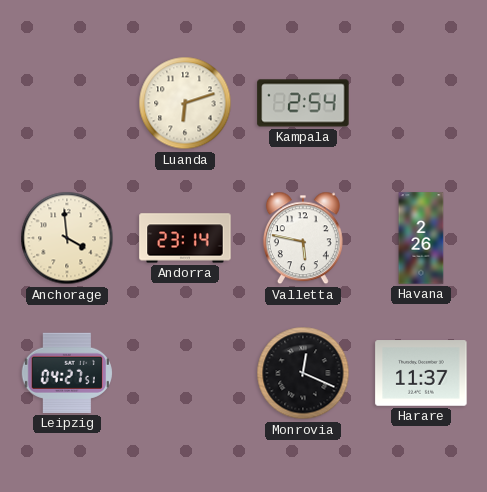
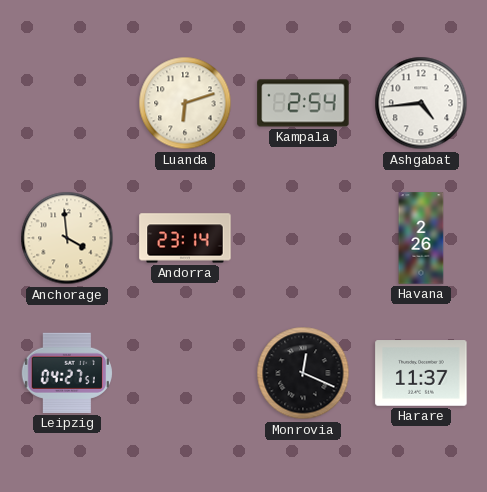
Ashgabat: none -> 4:44 (421, 103)
Valletta: 5:47 -> none (303, 238)
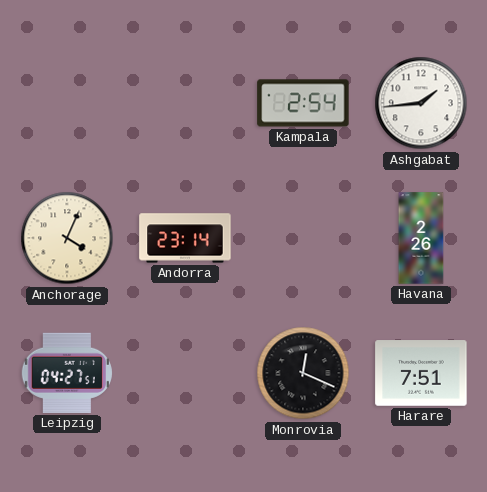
Luanda: 6:12 -> none (185, 103)
Ashgabat: 4:44 -> 1:44 (421, 103)
Anchorage: 3:59 -> 4:04 (67, 238)
Harare: 11:37 -> 7:51 (421, 373)
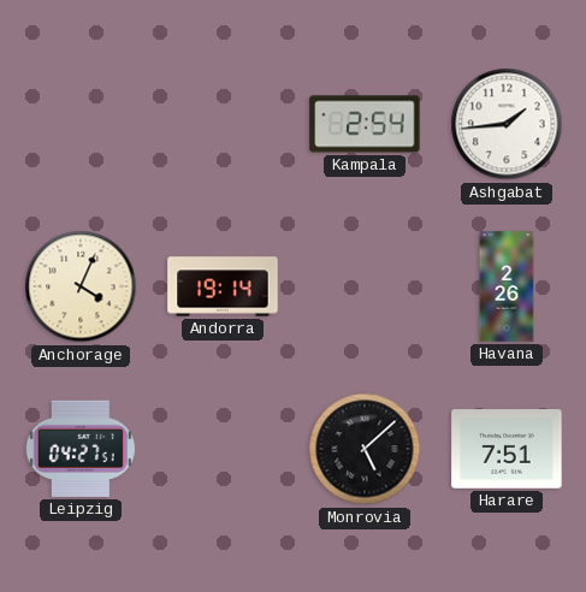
Andorra: 23:14 -> 19:14 (223, 286)
Monrovia: 12:19 -> 5:08 (365, 449)
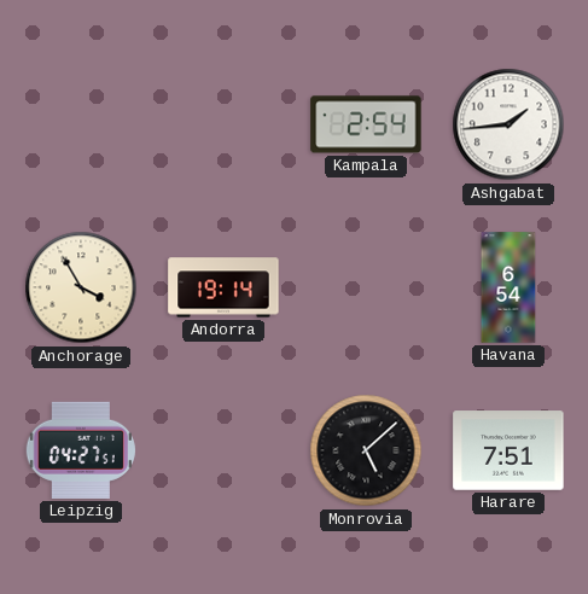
Anchorage: 4:04 -> 3:55 (81, 287)
Havana: 2:26 -> 6:54 (508, 287)
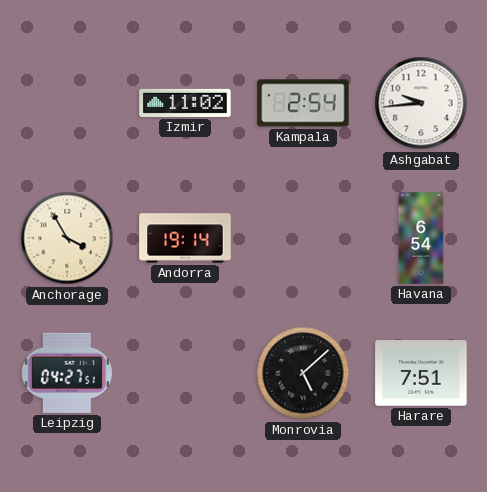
Izmir: none -> 11:02 (185, 103)
Ashgabat: 1:44 -> 9:44 (421, 103)
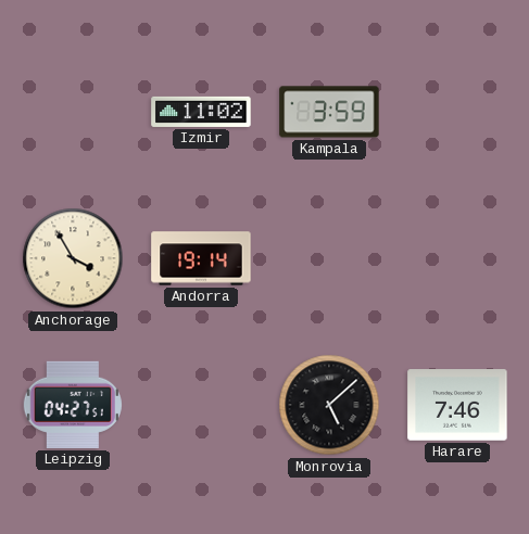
Kampala: 2:54 -> 3:59 (329, 112)
Ashgabat: 9:44 -> none (421, 103)
Havana: 6:54 -> none (421, 238)
Harare: 7:51 -> 7:46 (457, 405)
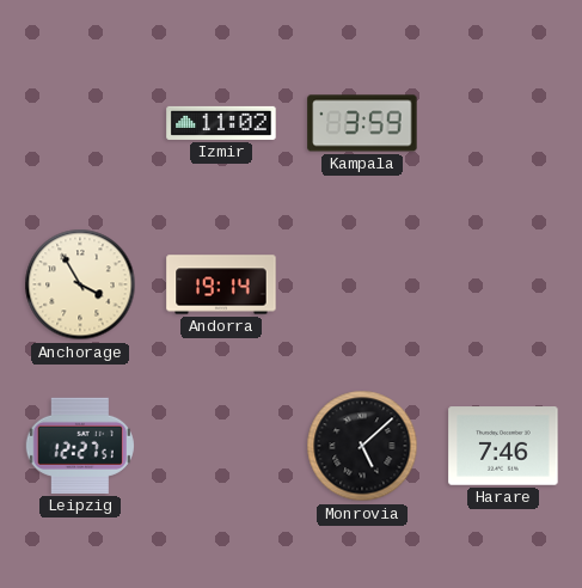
Leipzig: 04:27 -> 12:27 (80, 446)
